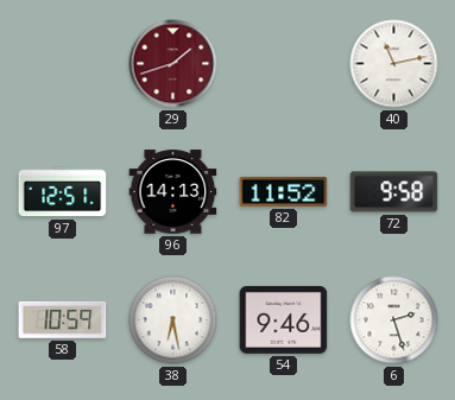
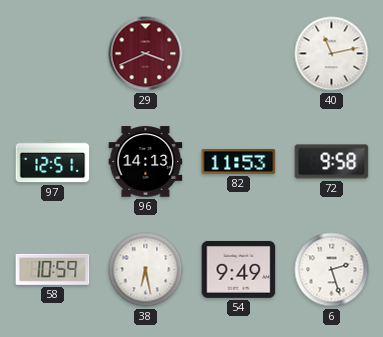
29: 1:42 -> 3:41 (146, 54)
82: 11:52 -> 11:53 (239, 161)
54: 9:46 -> 9:49 (239, 269)
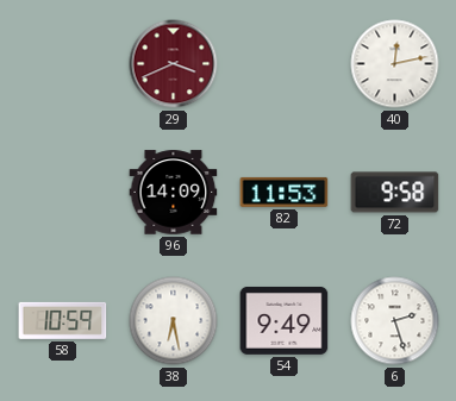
40: 11:13 -> 12:13 (395, 64)
97: 12:51 -> none (53, 162)
96: 14:13 -> 14:09 (174, 193)
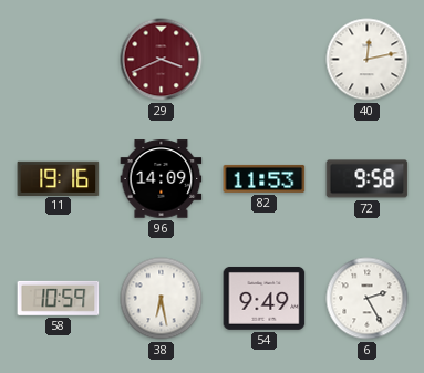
11: none -> 19:16 (59, 178)
6: 2:27 -> 2:25 (368, 299)
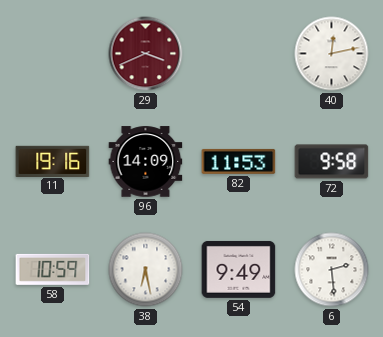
6: 2:25 -> 2:29 (332, 270)
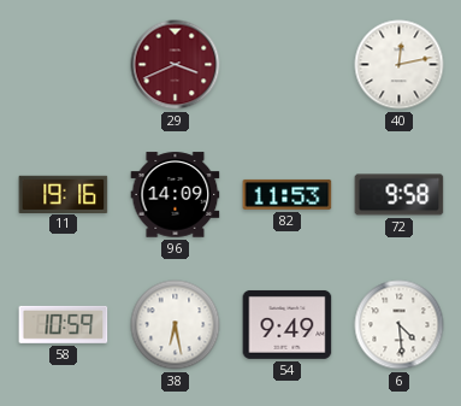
6: 2:29 -> 4:29 (400, 325)
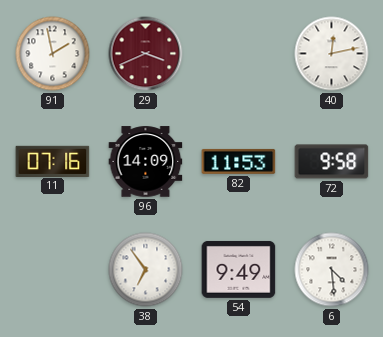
91: none -> 1:58 (53, 54)
11: 19:16 -> 07:16 (53, 161)
58: 10:59 -> none (64, 324)
38: 6:28 -> 6:54 (146, 270)
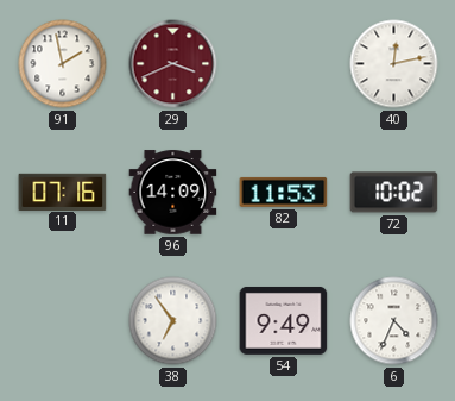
72: 9:58 -> 10:02 (394, 193)
6: 4:29 -> 4:34 (394, 321)
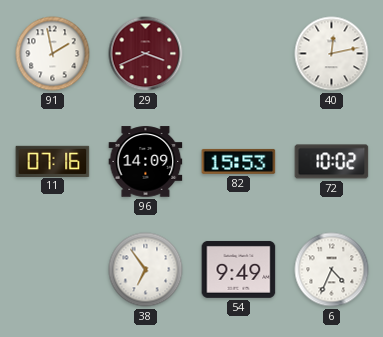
82: 11:53 -> 15:53 (239, 161)
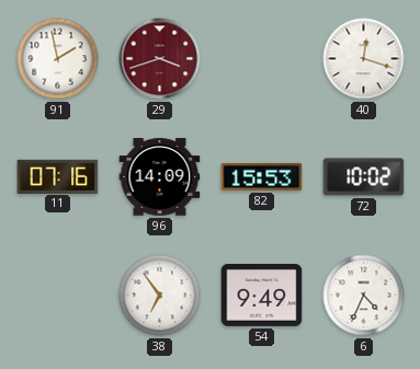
29: 3:41 -> 3:42 (160, 59)
40: 12:13 -> 12:18 (364, 59)
